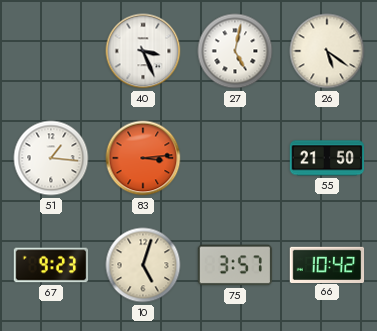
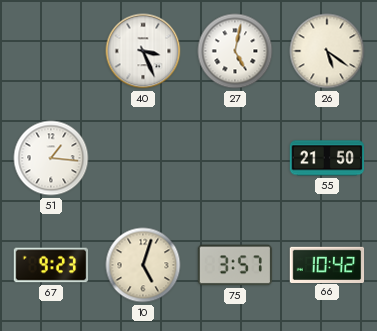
83: 3:14 -> none (143, 158)
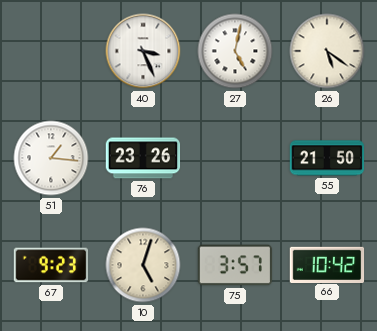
76: none -> 23:26 (143, 158)
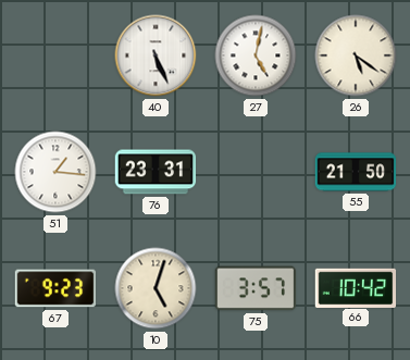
40: 3:26 -> 5:26 (156, 55)
76: 23:26 -> 23:31 (156, 172)
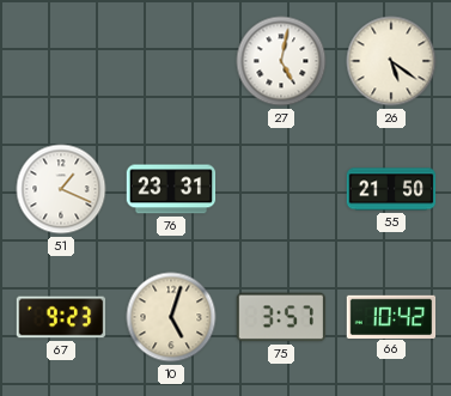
40: 5:26 -> none (156, 55)
51: 1:16 -> 1:19 (61, 189)
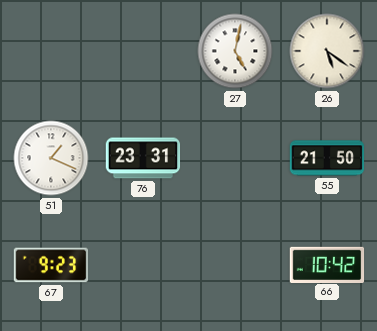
10: 5:03 -> none (171, 317)
75: 3:57 -> none (281, 317)
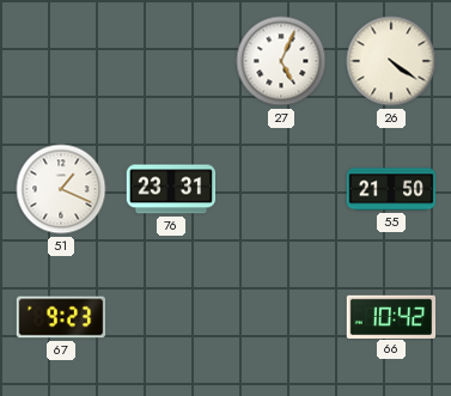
27: 5:02 -> 5:04 (281, 61)
26: 5:21 -> 4:21 (391, 61)
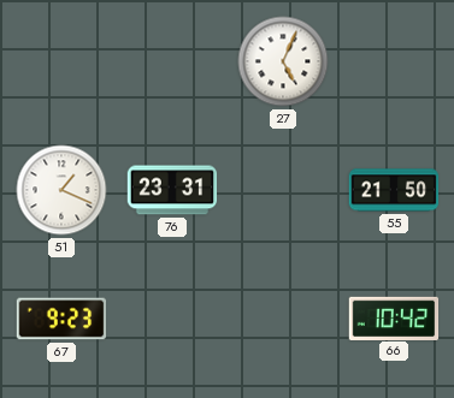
26: 4:21 -> none (391, 61)
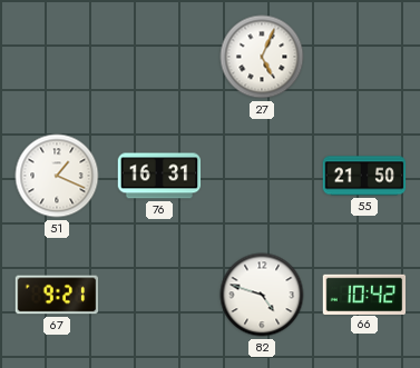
76: 23:31 -> 16:31 (159, 176)
67: 9:23 -> 9:21 (57, 295)
82: none -> 4:48 (262, 295)
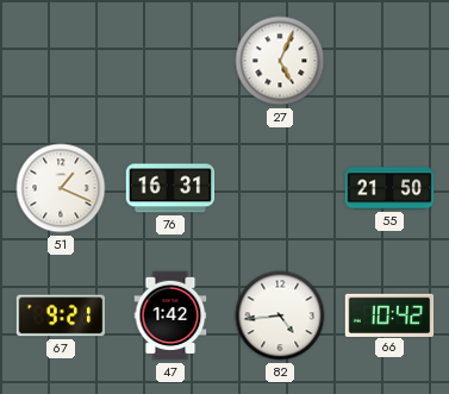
47: none -> 1:42 (170, 315)
82: 4:48 -> 4:44 (280, 315)
